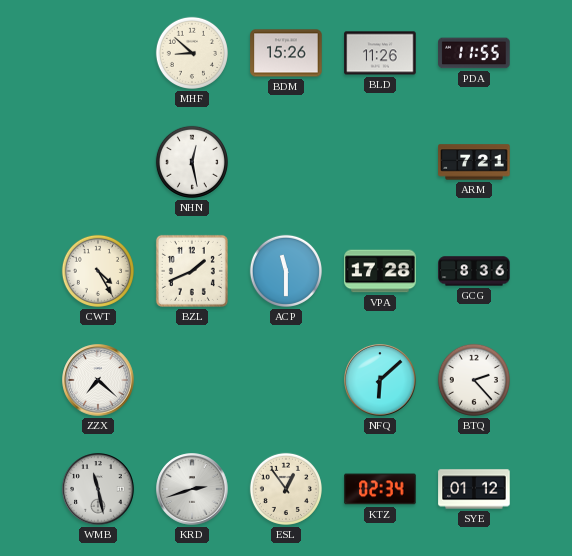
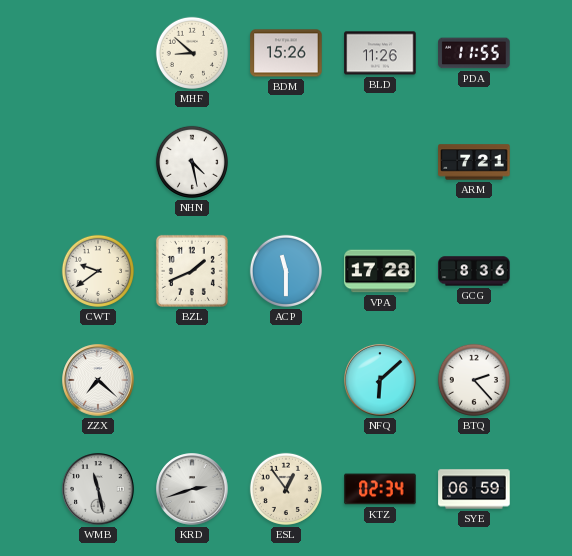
NHN: 12:28 -> 4:28 (192, 162)
CWT: 4:25 -> 9:39 (98, 271)
SYE: 01:12 -> 06:59 (474, 489)
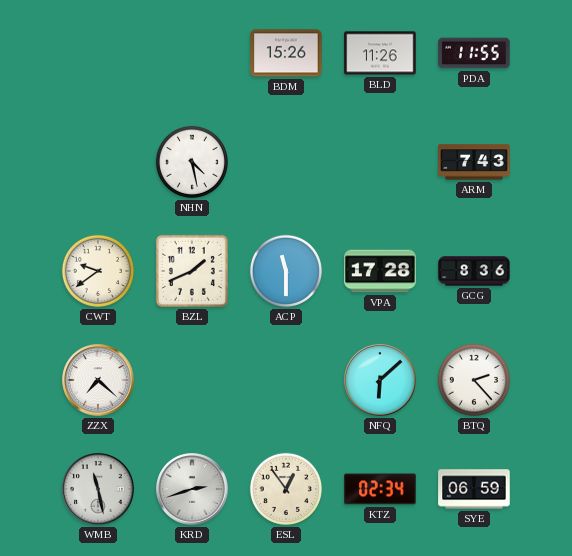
MHF: 8:52 -> none (192, 53)
ARM: 7:21 -> 7:43 (474, 162)
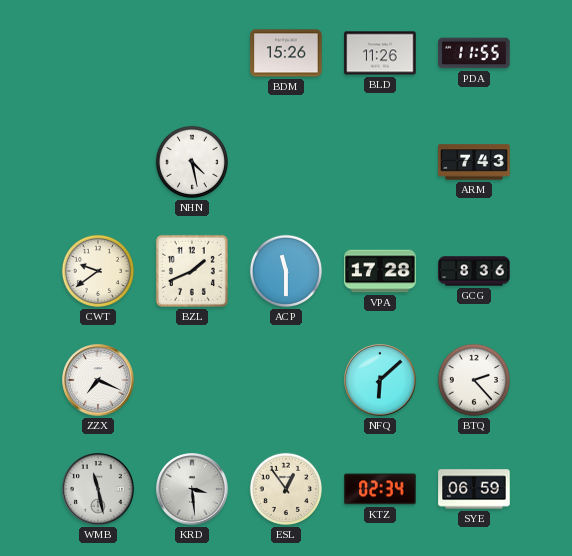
ZZX: 7:22 -> 7:19 (98, 380)
KRD: 2:42 -> 3:29 (192, 489)
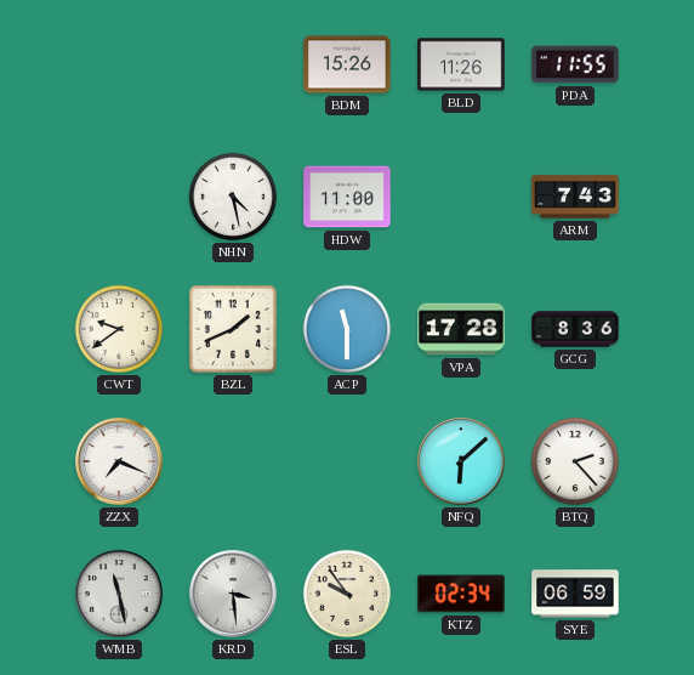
HDW: none -> 11:00 (347, 197)
ESL: 12:54 -> 9:54 (347, 594)
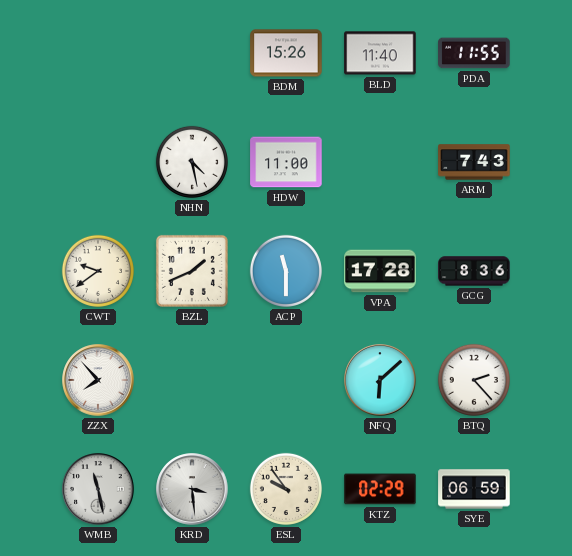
BLD: 11:26 -> 11:40 (380, 53)
ZZX: 7:19 -> 7:53 (98, 380)
KTZ: 02:34 -> 02:29 (380, 489)
